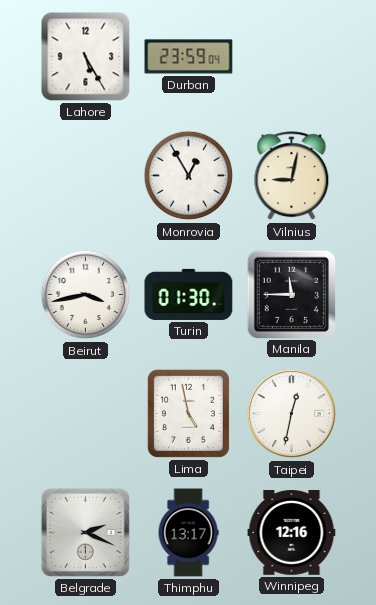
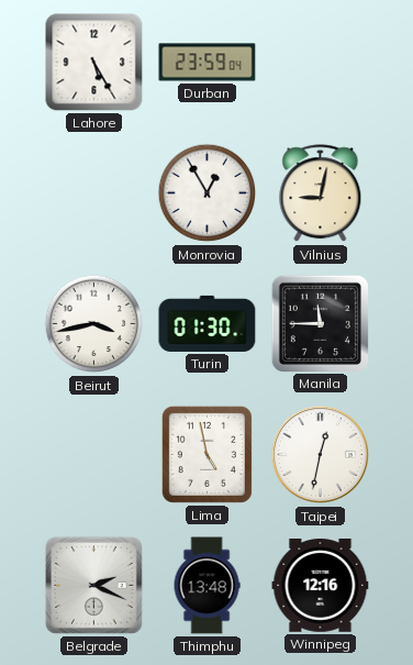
Thimphu: 13:17 -> 13:48 (206, 586)
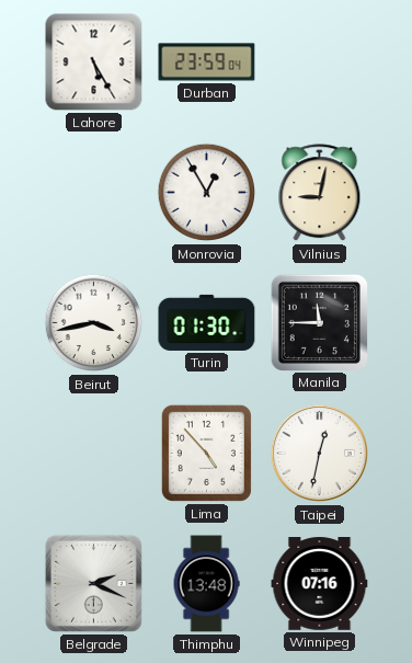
Lima: 4:58 -> 4:53 (206, 453)
Winnipeg: 12:16 -> 07:16 (320, 584)
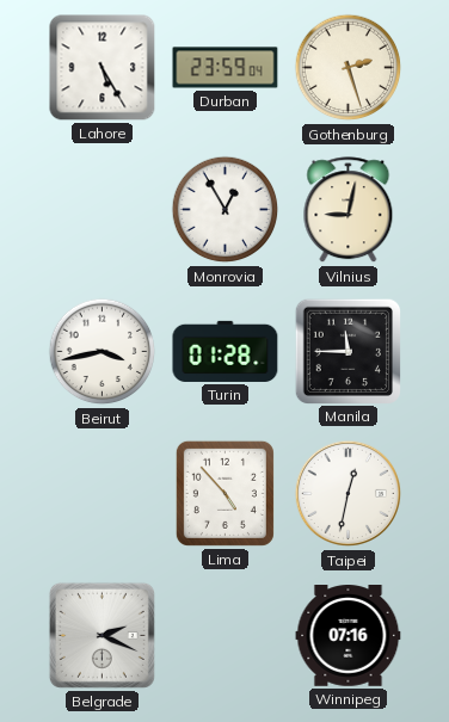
Gothenburg: none -> 2:27 (349, 68)
Turin: 01:30 -> 01:28 (226, 351)
Thimphu: 13:48 -> none (206, 584)
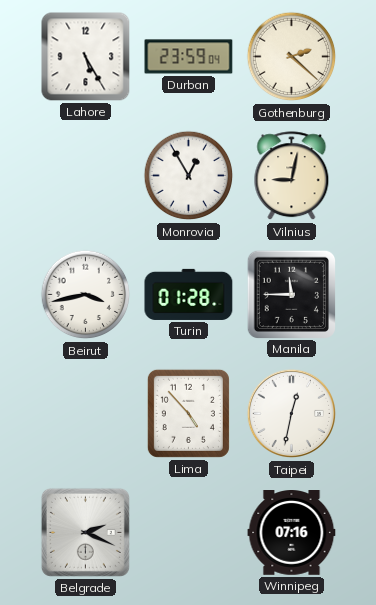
Gothenburg: 2:27 -> 2:22 (292, 57)
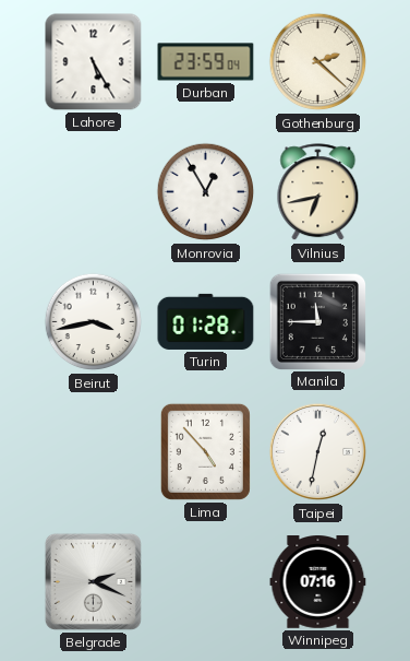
Vilnius: 9:02 -> 6:43 (318, 192)
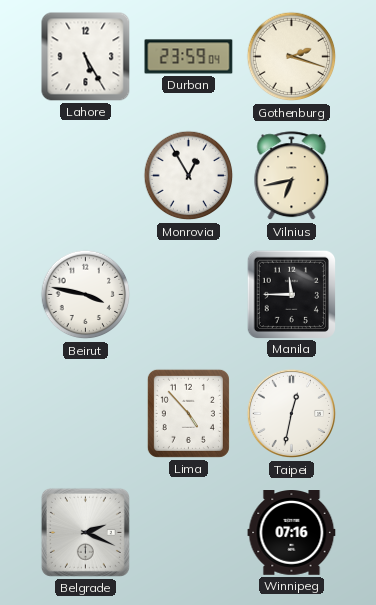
Gothenburg: 2:22 -> 2:18 (292, 57)
Beirut: 3:43 -> 3:47 (86, 295)
Turin: 01:28 -> none (206, 321)
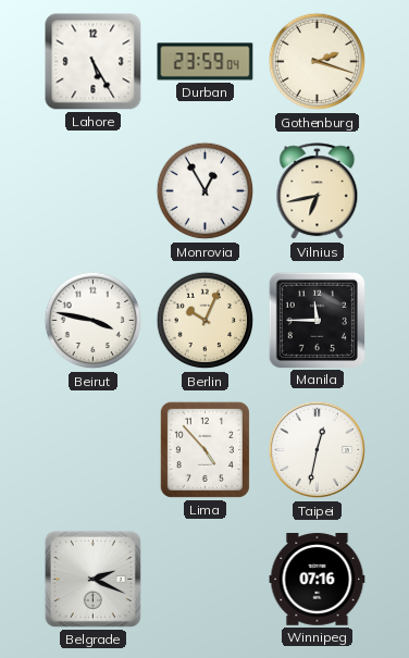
Berlin: none -> 10:04 (206, 321)
